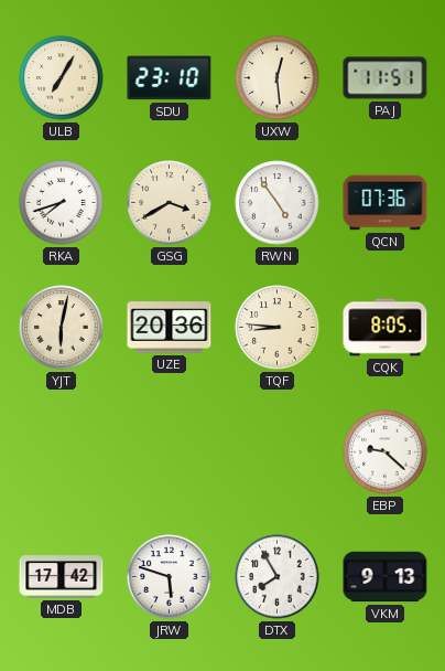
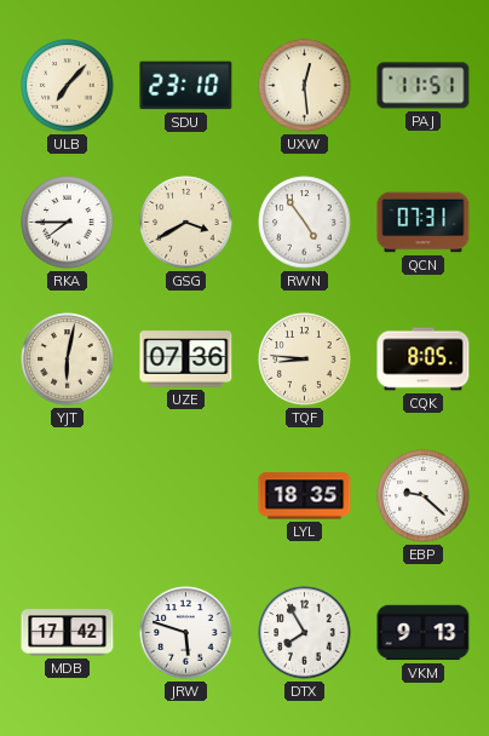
ULB: 7:05 -> 7:07 (68, 86)
RKA: 7:42 -> 7:45 (68, 223)
QCN: 07:36 -> 07:31 (424, 223)
UZE: 20:36 -> 07:36 (186, 360)
LYL: none -> 18:35 (305, 496)
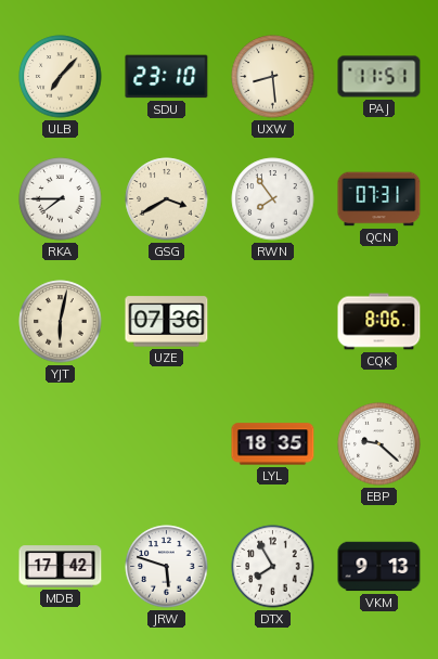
UXW: 12:29 -> 8:29 (273, 77)
RWN: 4:54 -> 7:54 (273, 199)
TQF: 8:46 -> none (305, 360)
CQK: 8:05 -> 8:06 (379, 322)
